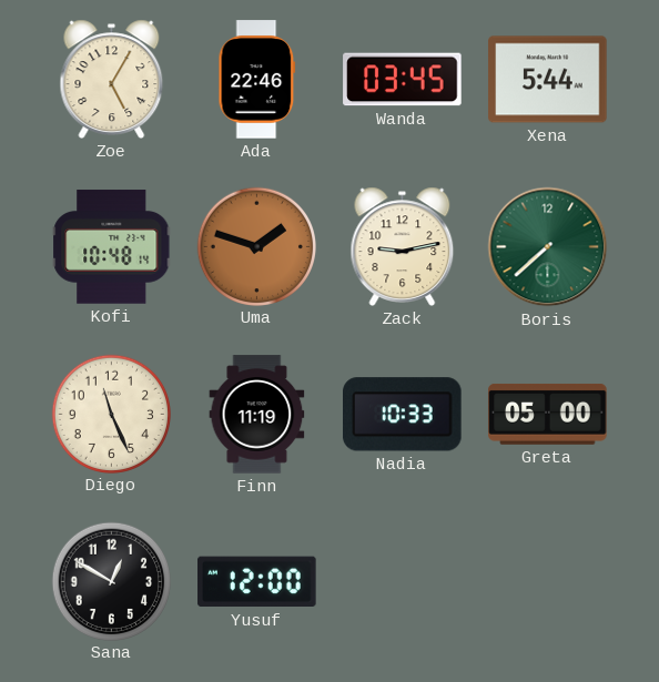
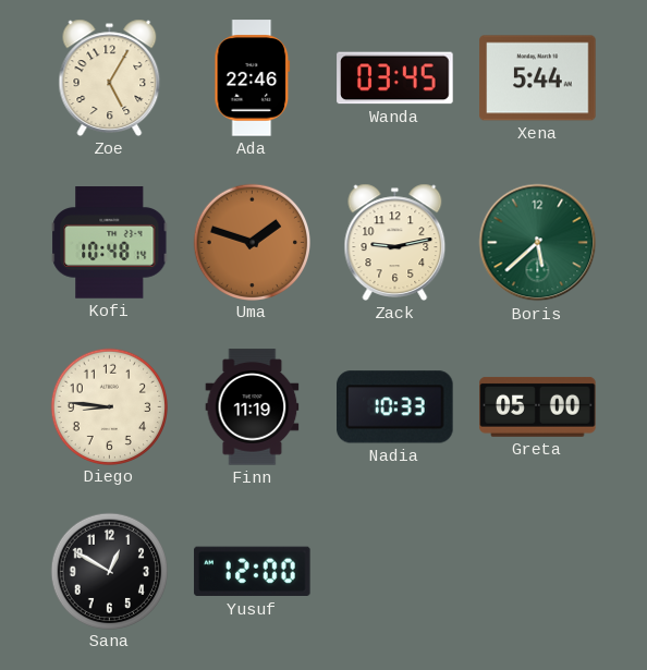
Boris: 7:38 -> 5:38 (538, 243)
Diego: 11:26 -> 8:46 (109, 406)
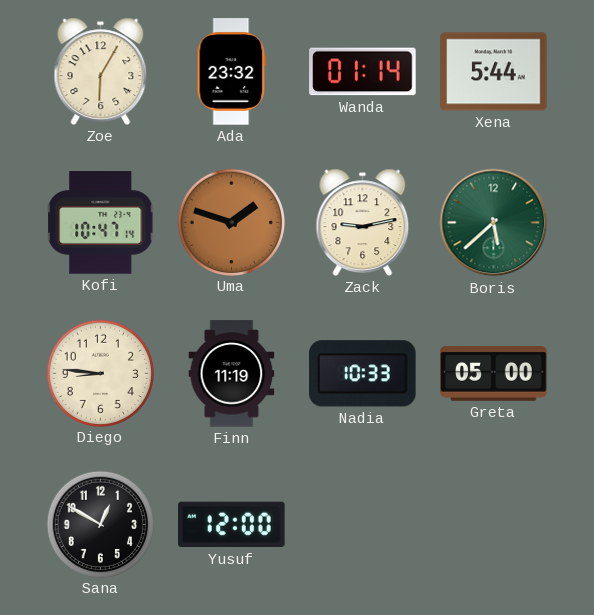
Zoe: 5:05 -> 6:05 (101, 71)
Ada: 22:46 -> 23:32 (232, 72)
Wanda: 03:45 -> 01:14 (363, 72)
Kofi: 10:48 -> 10:47 (101, 223)
